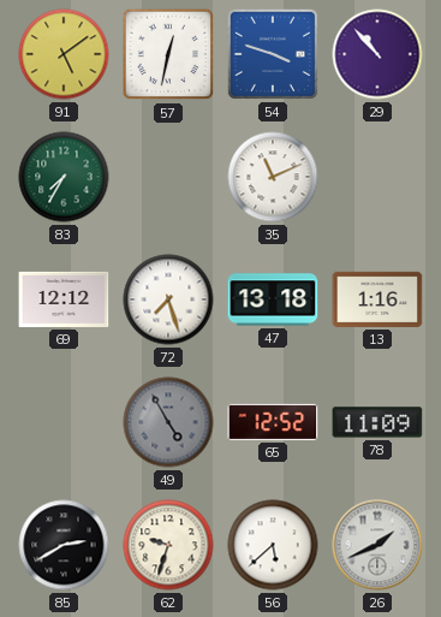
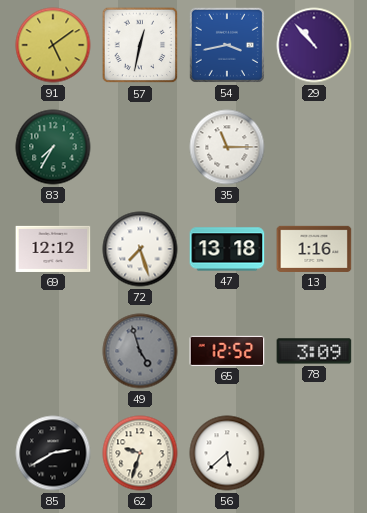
54: 3:48 -> 3:43 (227, 45)
35: 11:11 -> 11:15 (227, 147)
49: 4:55 -> 4:57 (140, 351)
78: 11:09 -> 3:09 (314, 351)
26: 1:41 -> none (377, 545)
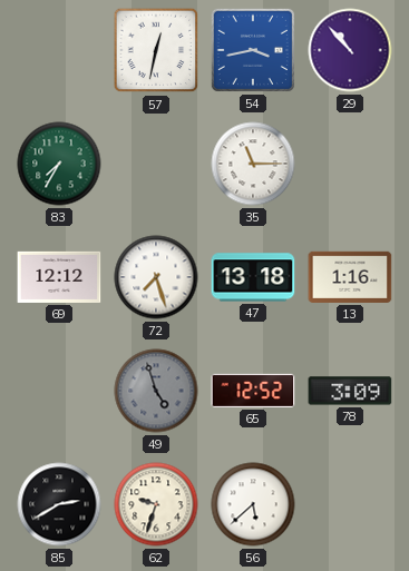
91: 5:09 -> none (53, 45)
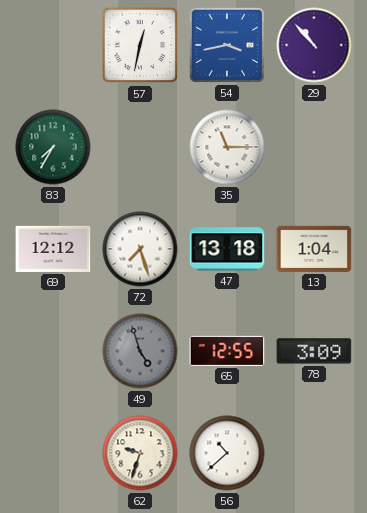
13: 1:16 -> 1:04 (314, 249)
65: 12:52 -> 12:55 (227, 351)
85: 2:40 -> none (59, 504)
56: 5:38 -> 10:38 (227, 453)
